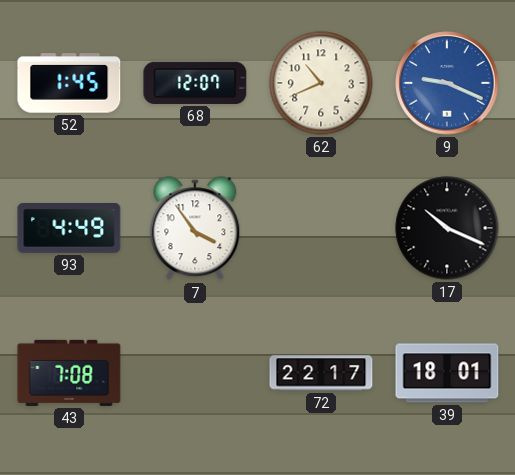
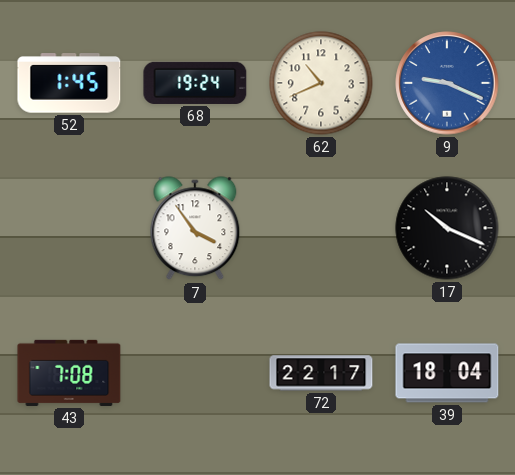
68: 12:07 -> 19:24 (195, 83)
93: 4:49 -> none (69, 229)
39: 18:01 -> 18:04 (447, 373)
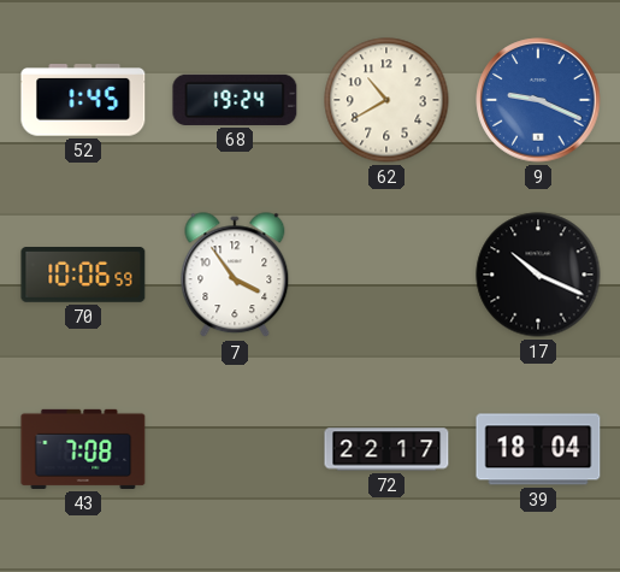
62: 10:41 -> 10:40 (386, 100)
70: none -> 10:06 (83, 276)
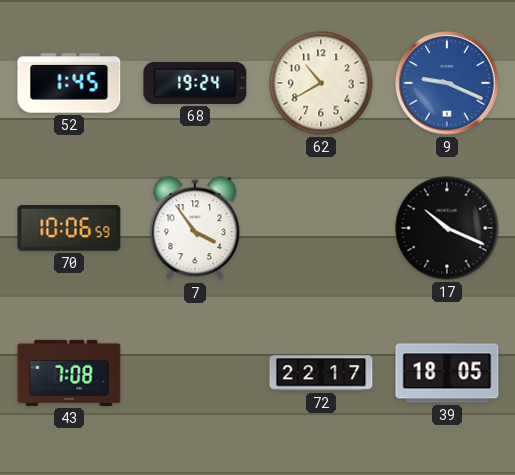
39: 18:04 -> 18:05 (447, 373)
